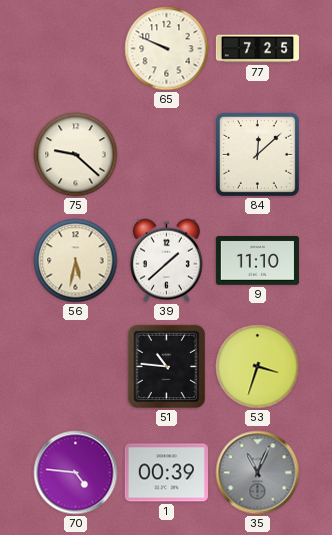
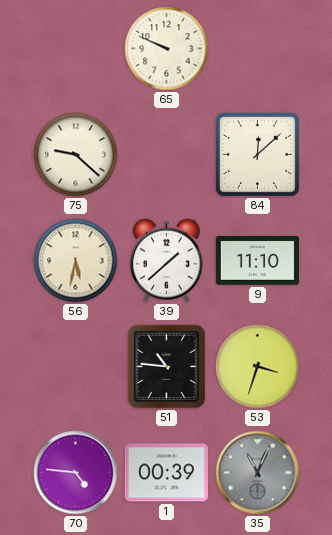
77: 7:25 -> none (257, 49)
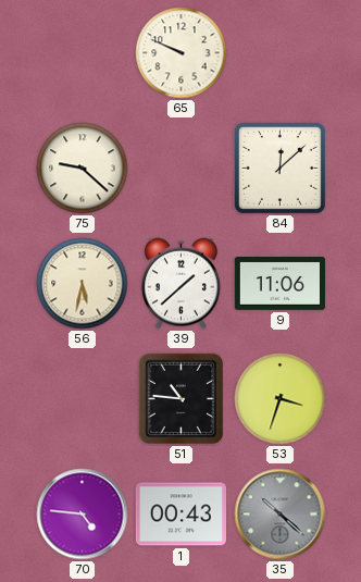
9: 11:10 -> 11:06 (279, 284)
1: 00:39 -> 00:43 (180, 515)
35: 11:04 -> 10:22 (281, 515)
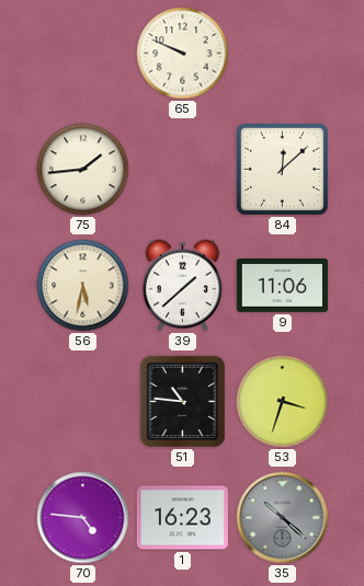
75: 9:22 -> 1:44 (83, 170)
1: 00:43 -> 16:23 (182, 518)
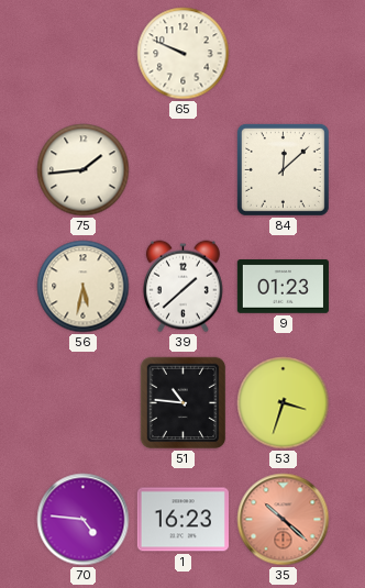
9: 11:06 -> 01:23 (283, 287)
35 dial: grey -> salmon (284, 520)
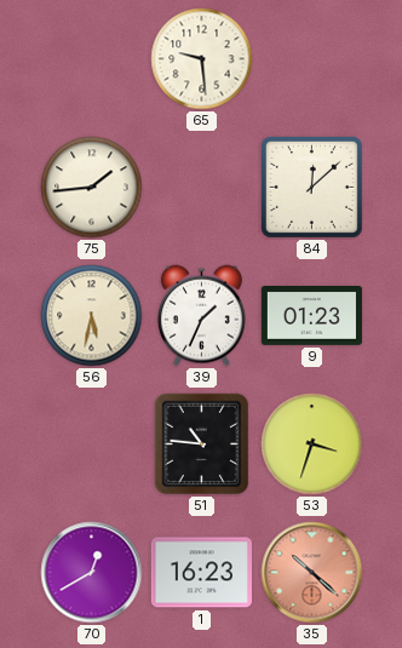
65: 9:49 -> 9:29 (202, 59)
39: 1:38 -> 1:34 (201, 316)
70: 4:46 -> 12:40 (92, 573)
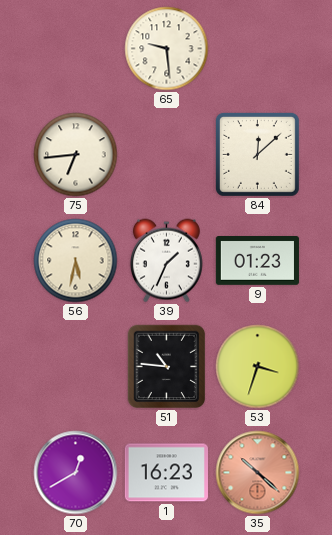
75: 1:44 -> 6:44 (76, 155)
